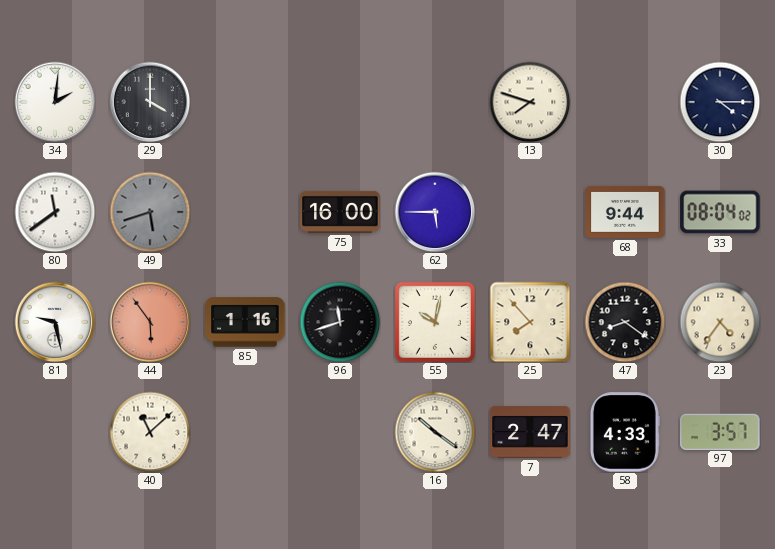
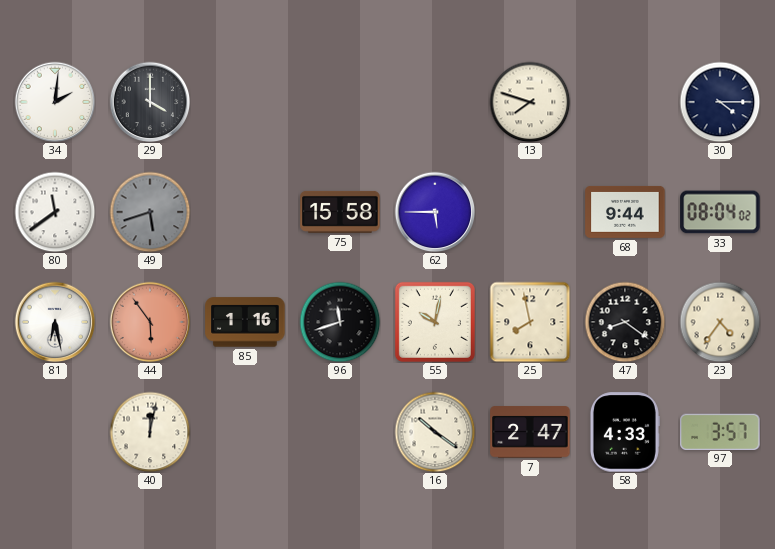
75: 16:00 -> 15:58 (340, 212)
81: 9:28 -> 6:28 (55, 322)
25: 7:53 -> 7:58 (530, 322)
40: 11:08 -> 12:02 (150, 432)
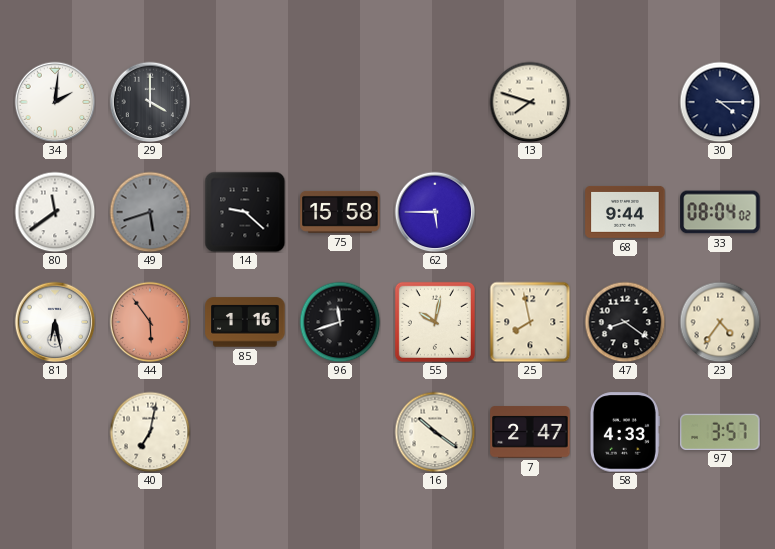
14: none -> 9:22 (245, 212)
40: 12:02 -> 7:02 (150, 432)
